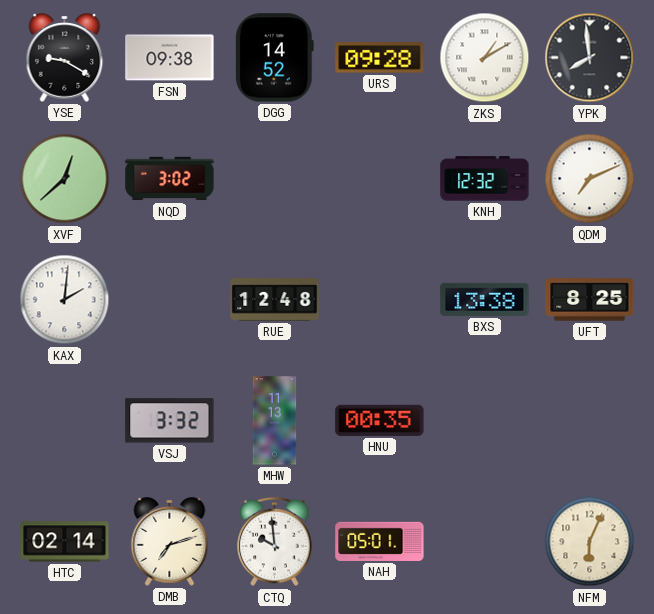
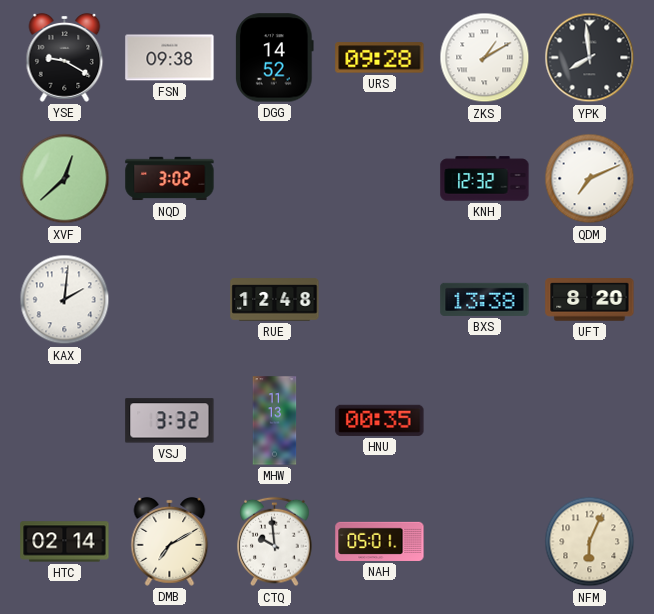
UFT: 8:25 -> 8:20 (590, 300)
DMB: 7:12 -> 7:10 (170, 541)
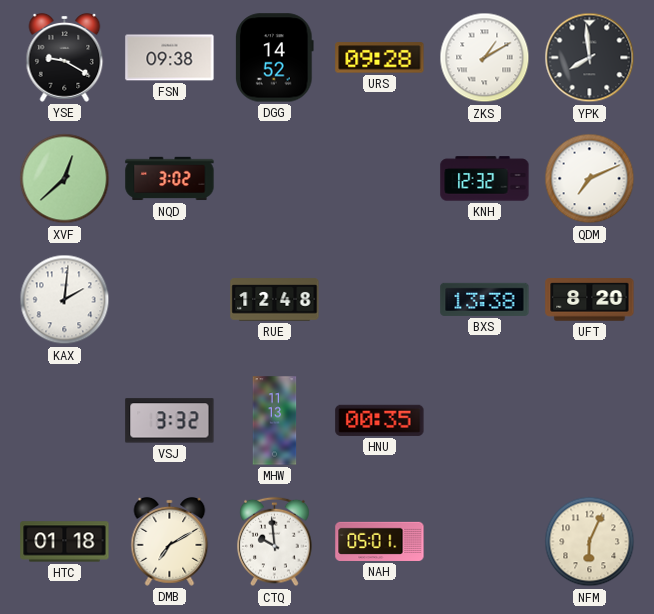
HTC: 02:14 -> 01:18 (65, 542)
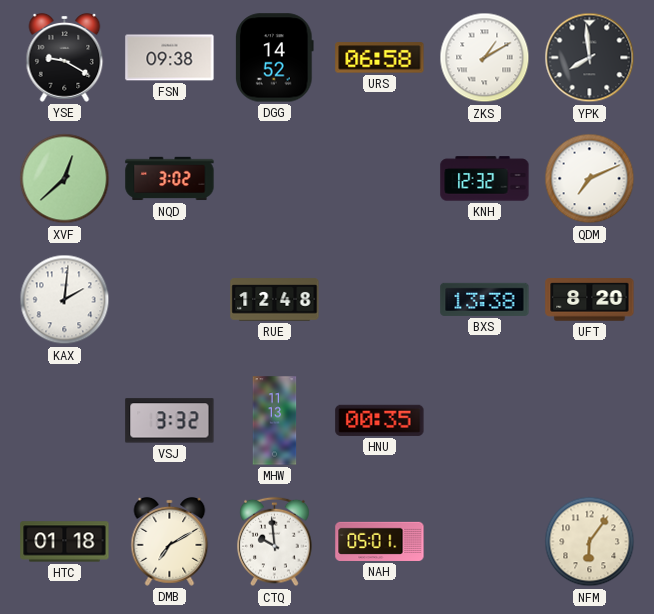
URS: 09:28 -> 06:58 (380, 58)
NFM: 6:04 -> 6:06 (590, 542)
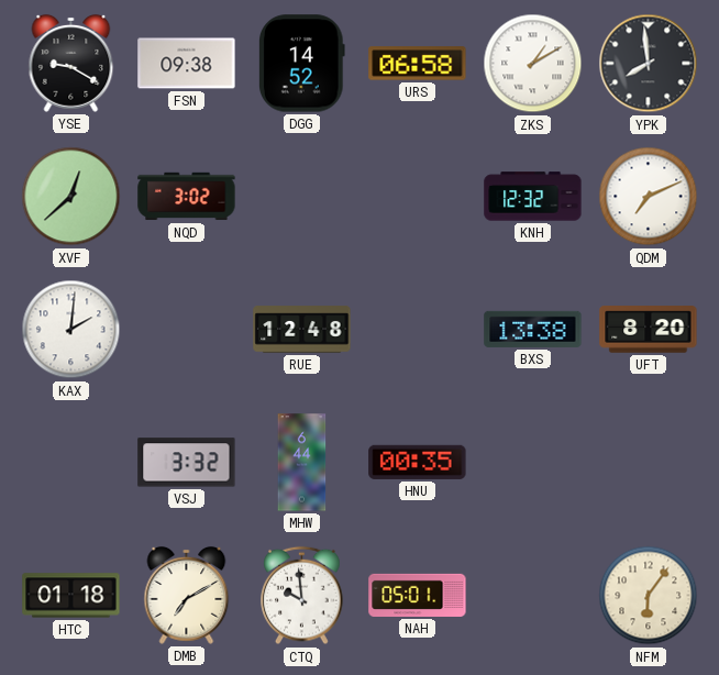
MHW: 11:13 -> 6:44 (302, 463)
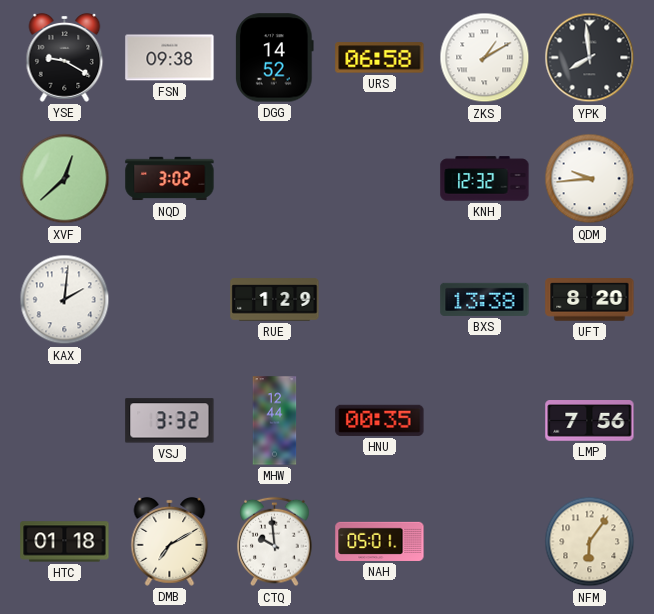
QDM: 7:11 -> 9:44 (590, 179)
RUE: 12:48 -> 1:29 (275, 300)
MHW: 6:44 -> 12:44 (275, 421)
LMP: none -> 7:56 (590, 421)
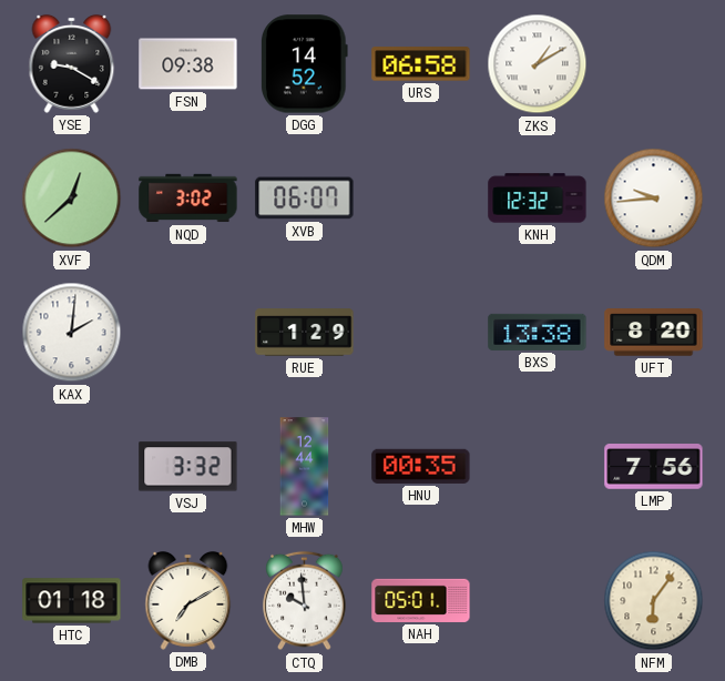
YPK: 7:59 -> none (590, 58)
XVB: none -> 06:07 (305, 199)
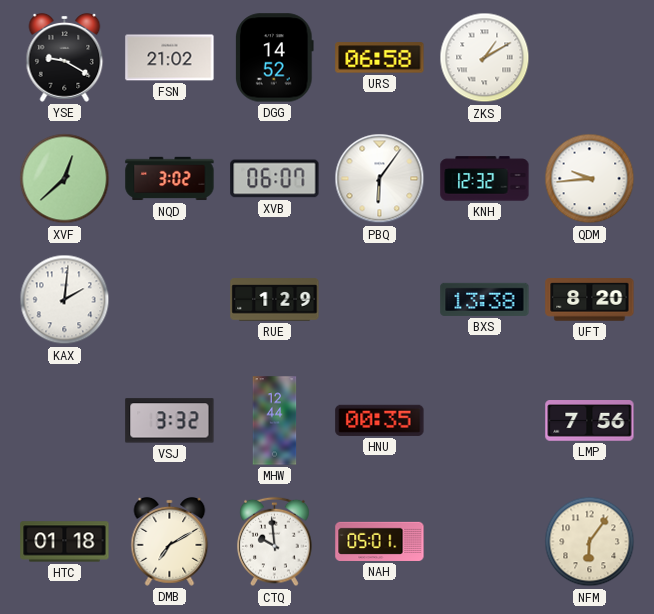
FSN: 09:38 -> 21:02 (170, 58)
PBQ: none -> 6:06 (380, 179)
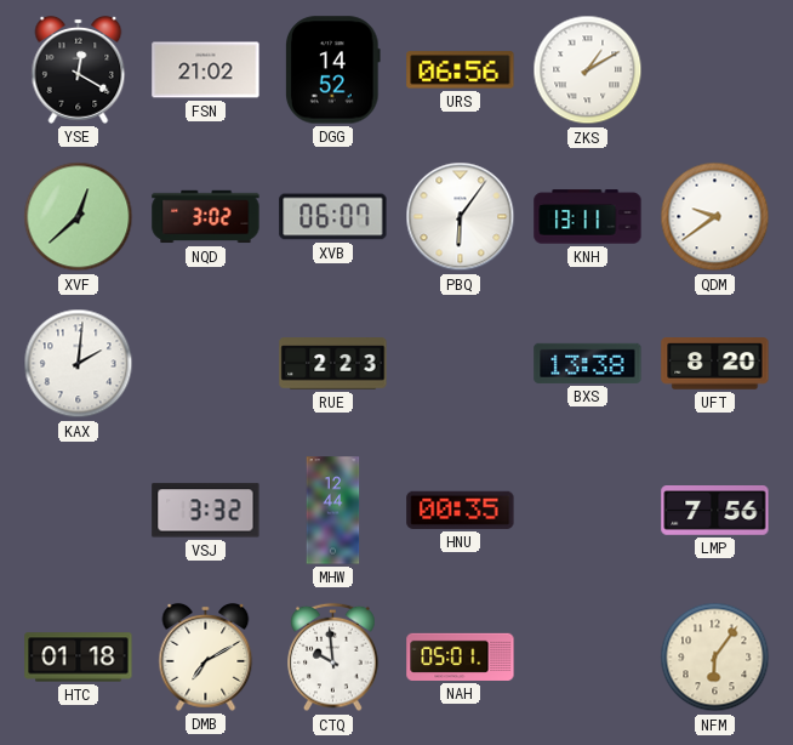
YSE: 9:20 -> 12:20 (79, 69)
URS: 06:58 -> 06:56 (461, 70)
KNH: 12:32 -> 13:11 (588, 217)
QDM: 9:44 -> 9:39 (715, 217)
RUE: 1:29 -> 2:23 (333, 364)
